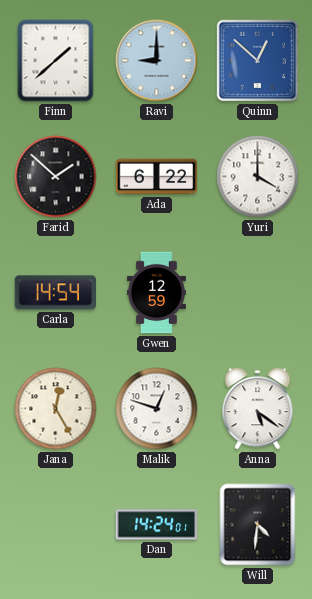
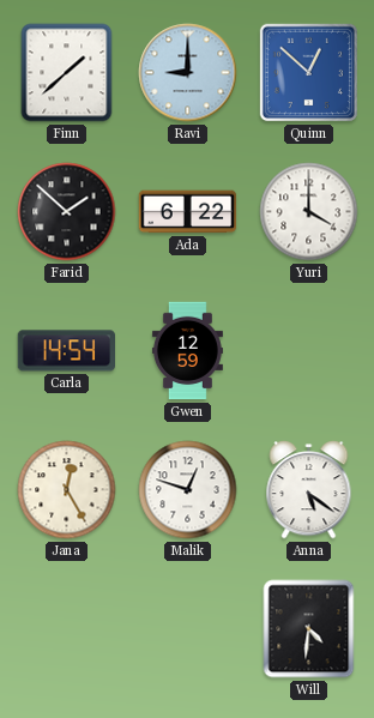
Dan: 14:24 -> none (157, 525)
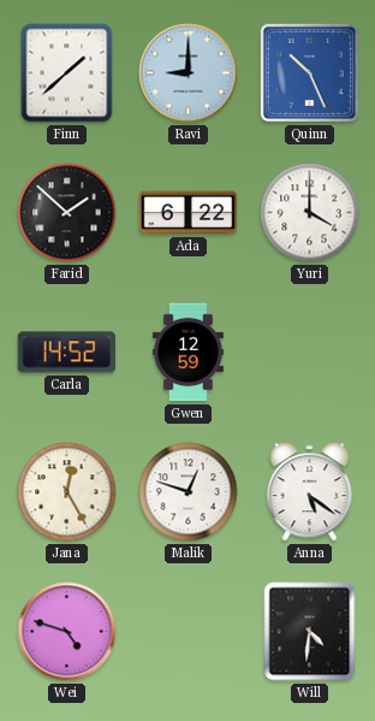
Quinn: 12:52 -> 10:26 (309, 72)
Carla: 14:54 -> 14:52 (67, 353)
Wei: none -> 4:48 (67, 632)
